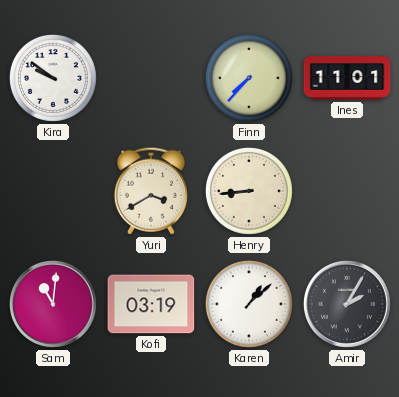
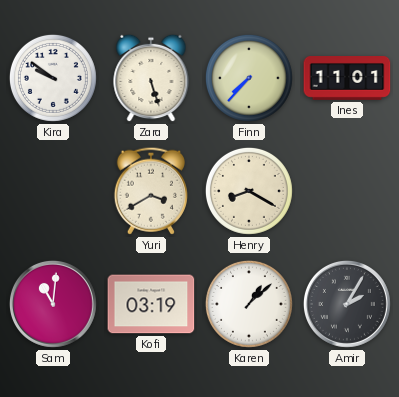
Zara: none -> 5:27 (151, 78)
Henry: 8:44 -> 8:20 (249, 191)
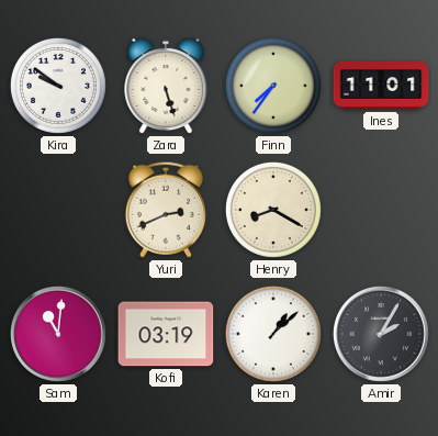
Finn: 7:37 -> 7:36 (273, 86)
Yuri: 3:40 -> 2:41 (166, 210)
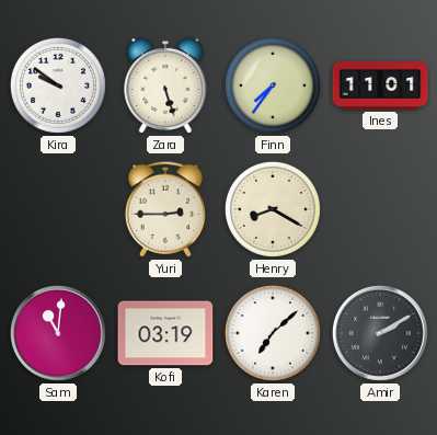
Yuri: 2:41 -> 2:45 (165, 209)
Karen: 1:08 -> 7:08 (273, 333)
Amir: 2:05 -> 2:10 (380, 333)
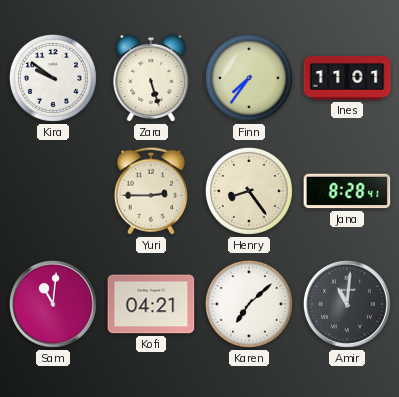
Henry: 8:20 -> 8:24 (249, 191)
Jana: none -> 8:28 (347, 191)
Kofi: 03:19 -> 04:21 (151, 304)
Amir: 2:10 -> 11:01 (347, 304)
